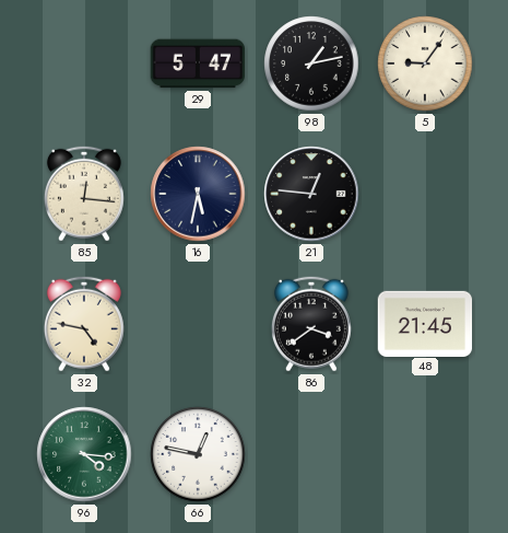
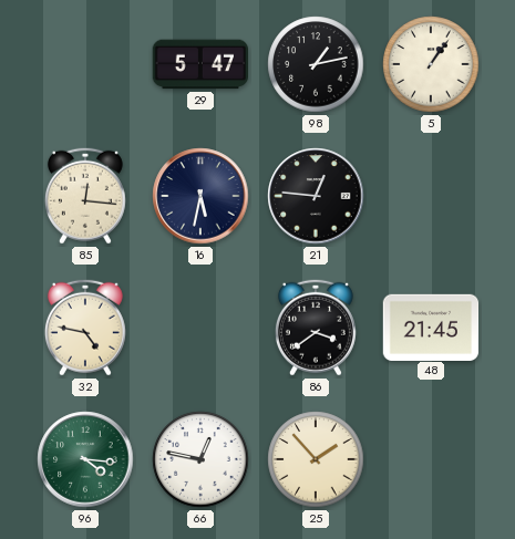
5: 9:06 -> 1:06 (431, 64)
25: none -> 1:53 (316, 459)
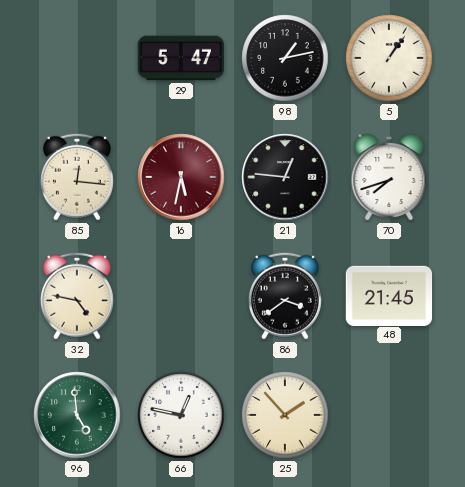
16 dial: navy -> burgundy (181, 177)
70: none -> 7:42 (389, 178)
96: 4:16 -> 4:59 (77, 415)
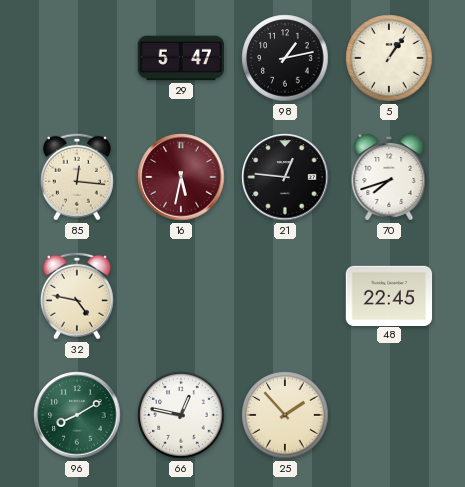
86: 3:39 -> none (285, 296)
48: 21:45 -> 22:45 (389, 295)
96: 4:59 -> 8:10 (77, 415)
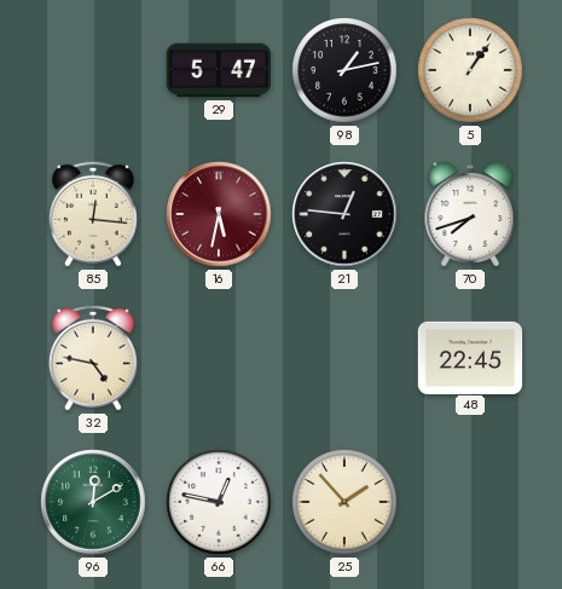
96: 8:10 -> 12:10 (93, 502)
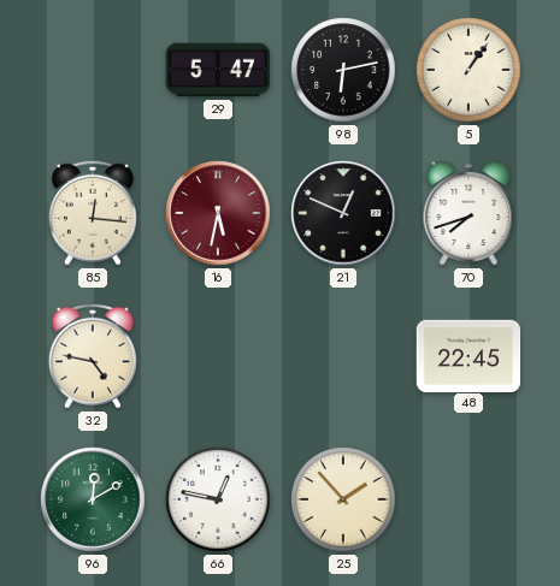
98: 1:13 -> 6:13 (343, 70)
21: 12:46 -> 12:49 (343, 213)
